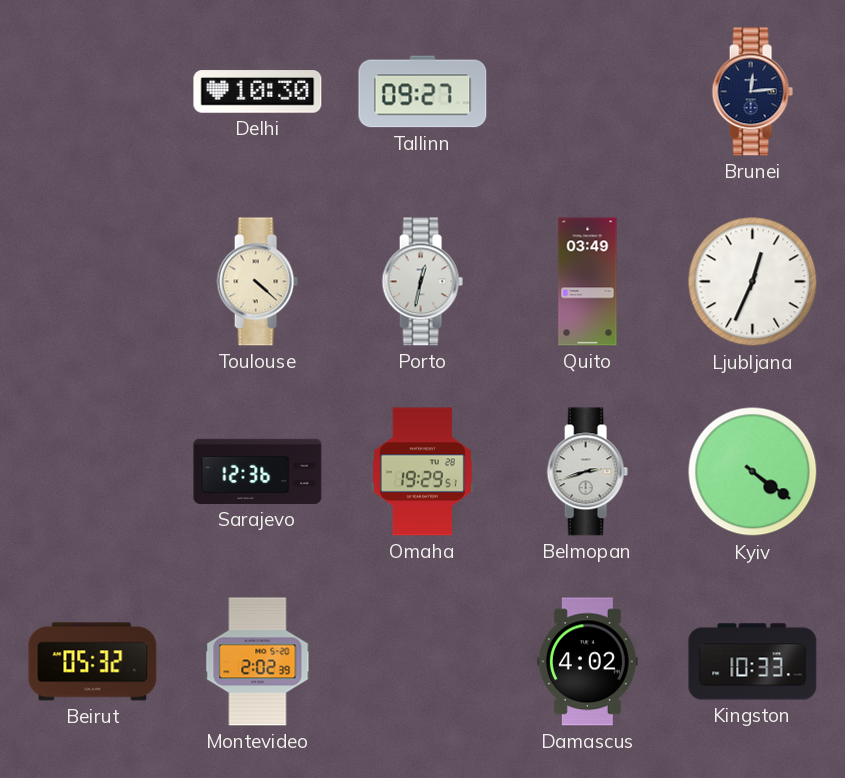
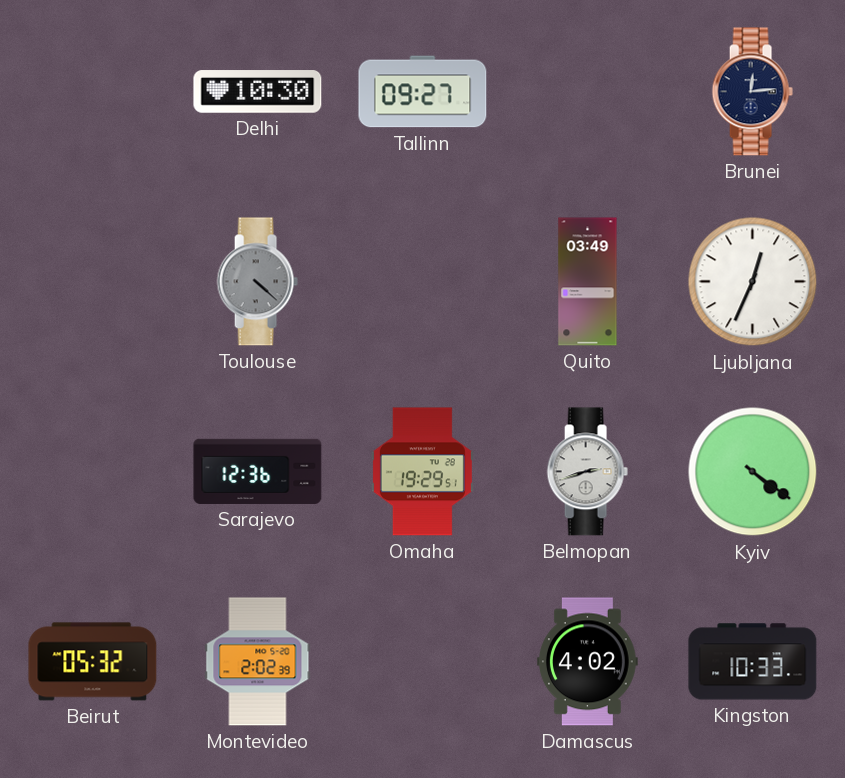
Toulouse dial: cream -> grey (257, 282)
Porto: 12:32 -> none (422, 282)
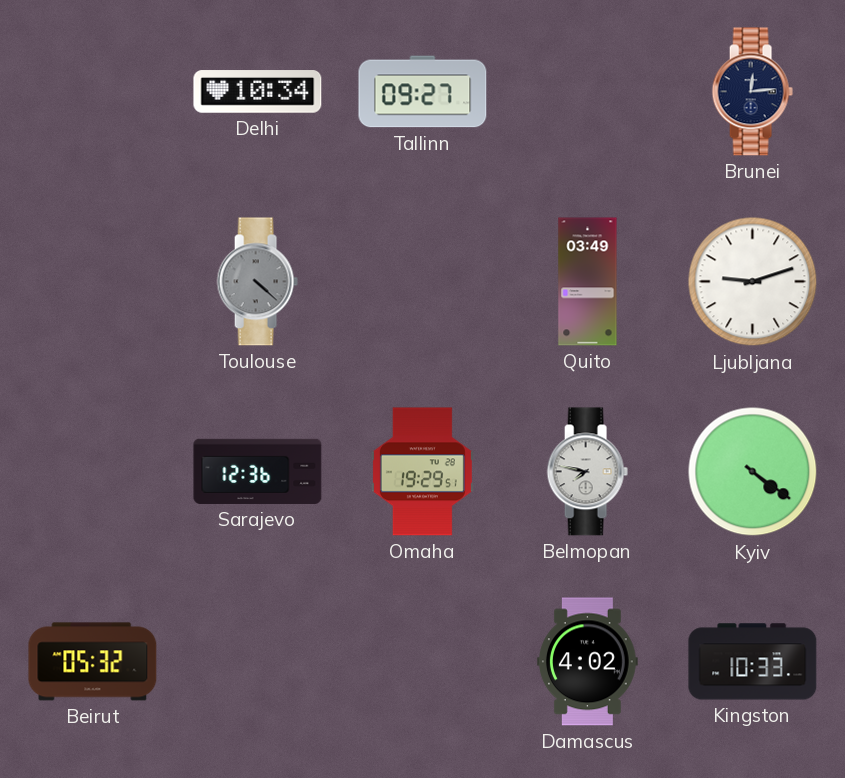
Delhi: 10:30 -> 10:34 (258, 92)
Ljubljana: 12:34 -> 9:12 (753, 282)
Belmopan: 2:42 -> 7:47 (587, 472)
Montevideo: 2:02 -> none (258, 662)
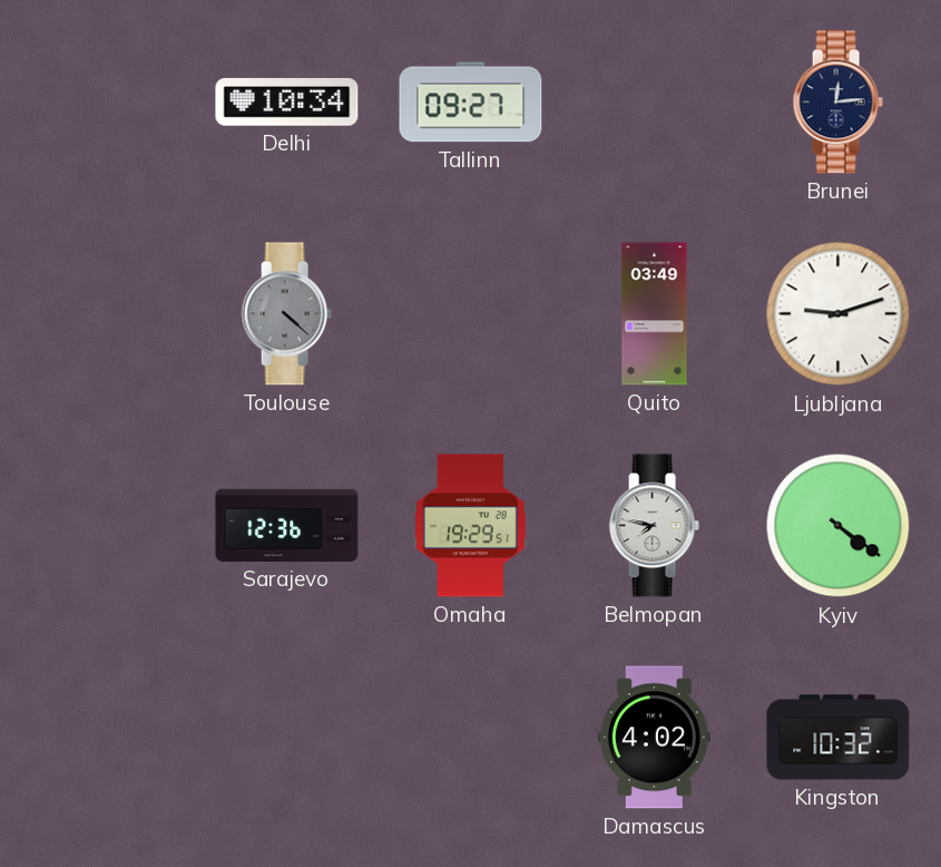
Beirut: 05:32 -> none (93, 662)
Kingston: 10:33 -> 10:32 (839, 738)
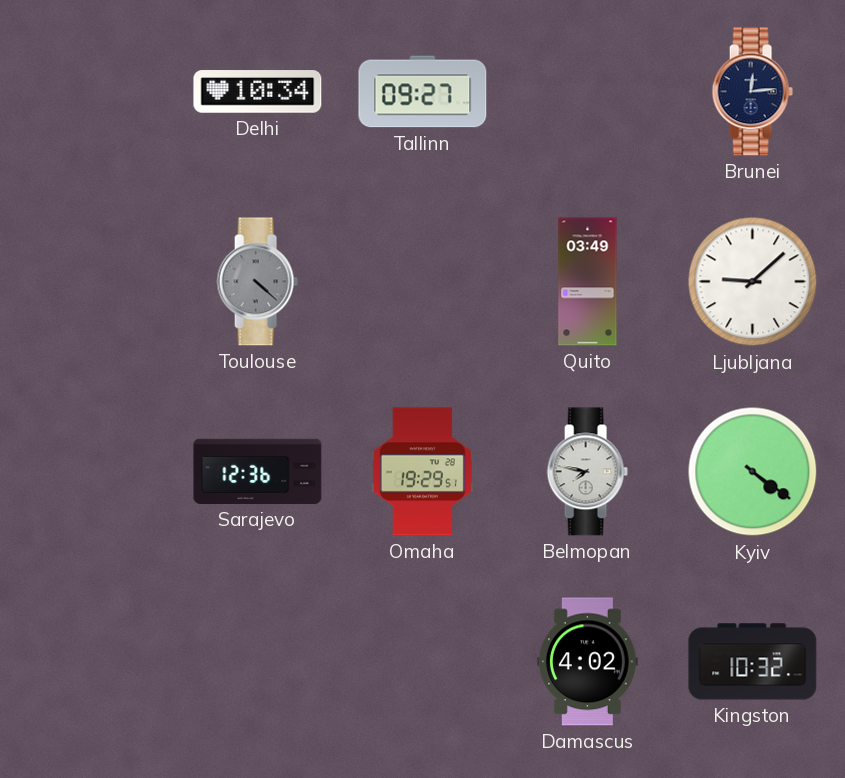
Ljubljana: 9:12 -> 9:08 (753, 282)
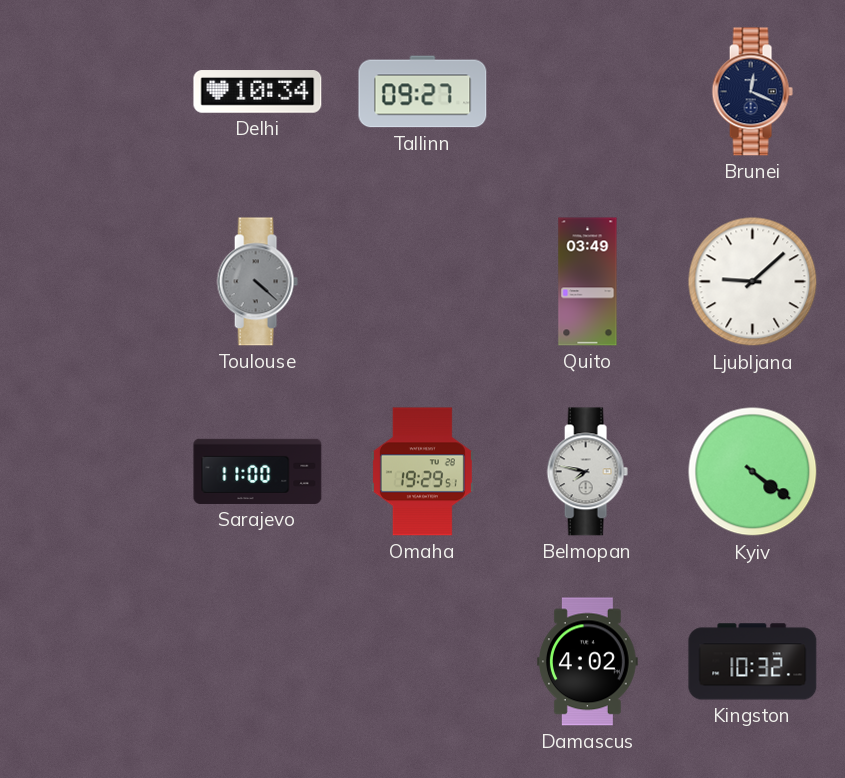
Brunei: 12:14 -> 12:19 (752, 92)
Sarajevo: 12:36 -> 11:00 (258, 471)
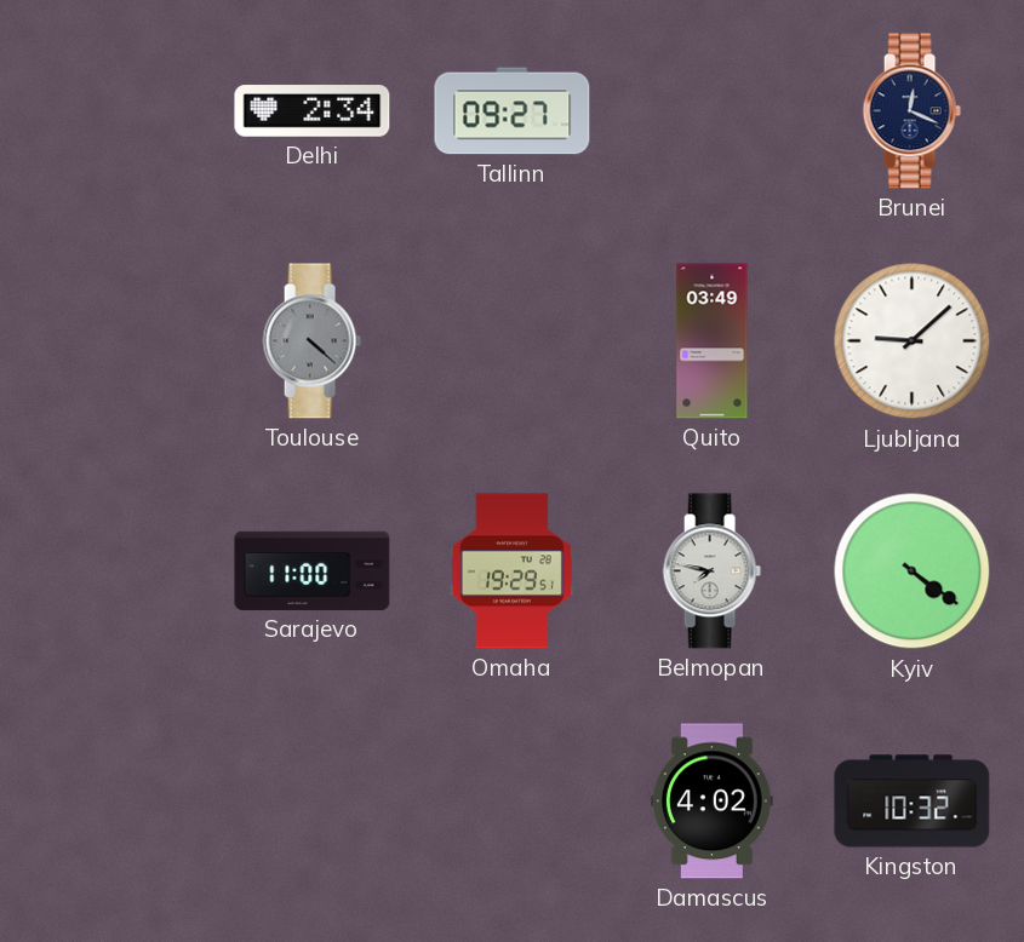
Delhi: 10:34 -> 2:34 (313, 111)
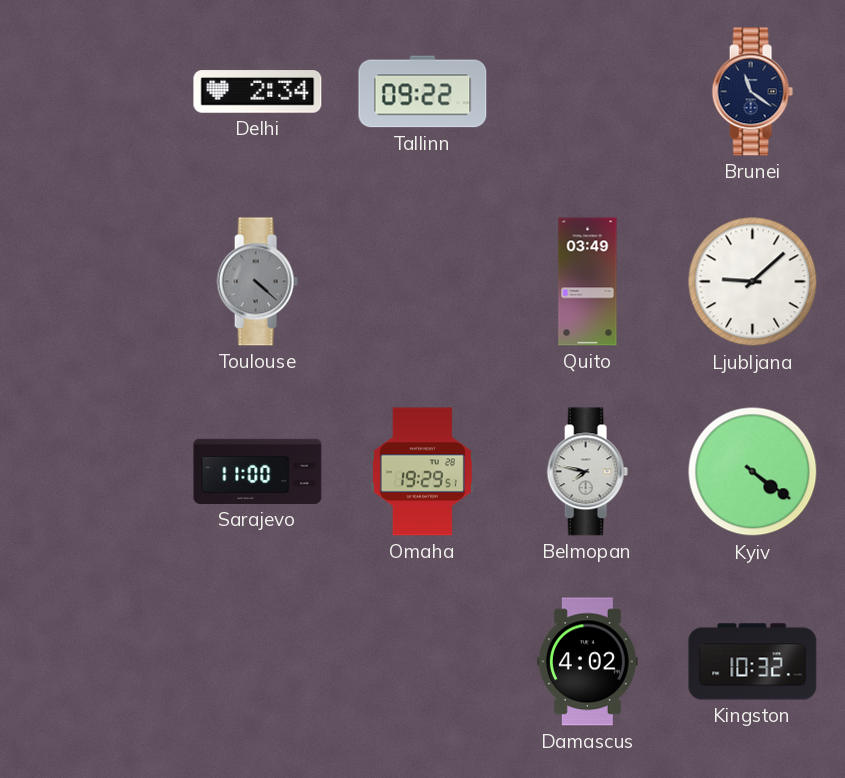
Tallinn: 09:27 -> 09:22 (423, 92)
Brunei: 12:19 -> 11:21 (752, 92)
